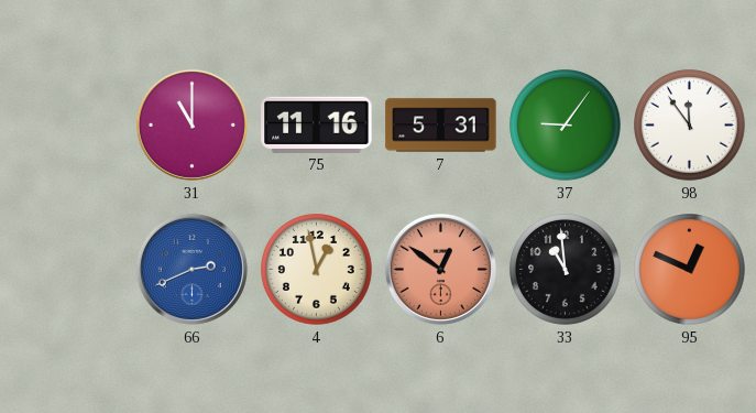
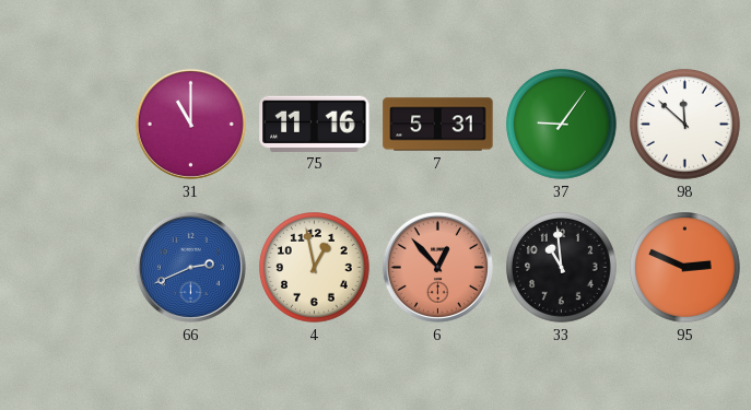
98: 11:54 -> 11:52 (685, 125)
6: 12:51 -> 12:53 (437, 267)
95: 12:49 -> 2:49 (685, 268)
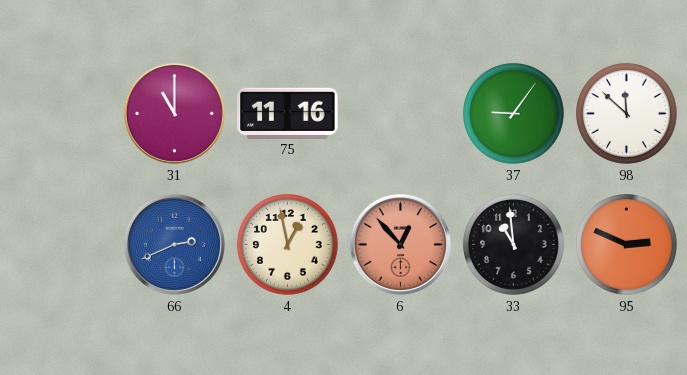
7: 5:31 -> none (438, 125)
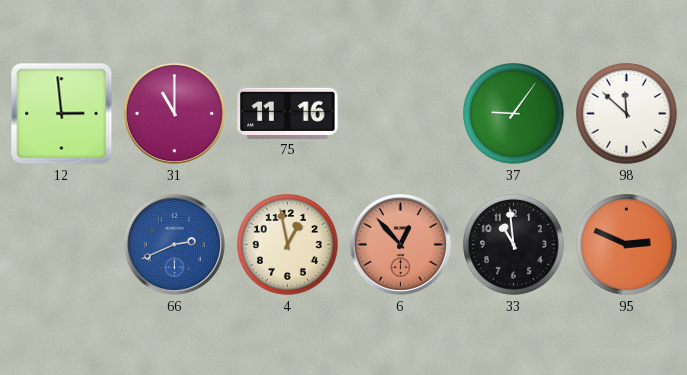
12: none -> 2:59 (62, 114)
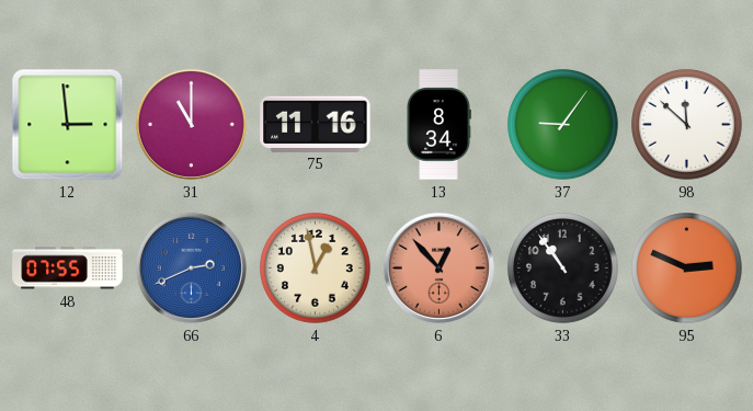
13: none -> 8:34 (438, 125)
48: none -> 07:55 (68, 269)
33: 10:59 -> 10:54 (563, 269)
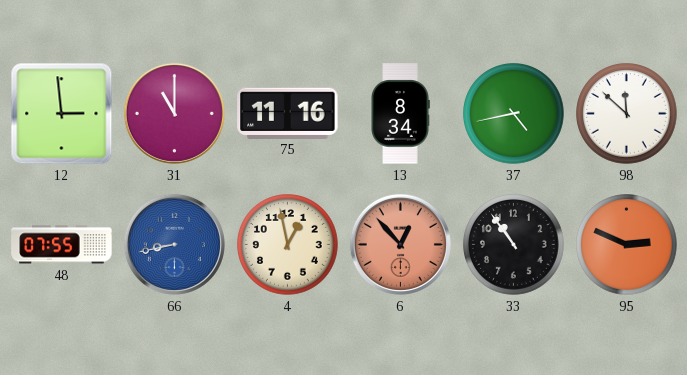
37: 9:06 -> 4:43 (514, 114)
66: 2:41 -> 8:43 (174, 244)
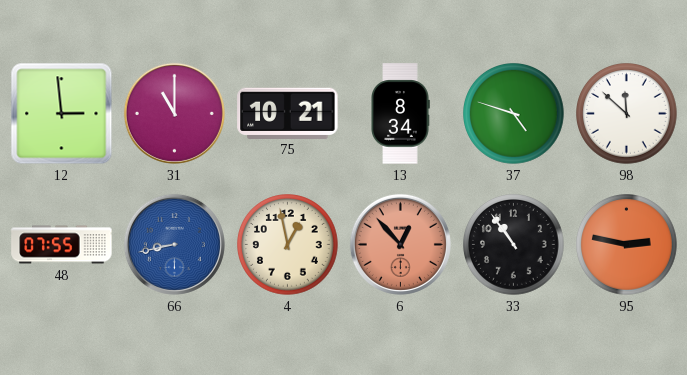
75: 11:16 -> 10:21 (288, 113)
37: 4:43 -> 4:48 (514, 114)
95: 2:49 -> 2:47 (627, 245)
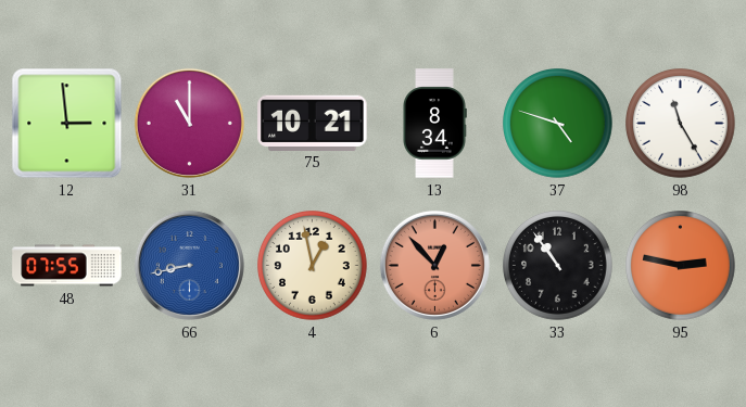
98: 11:52 -> 11:25 (681, 124)
